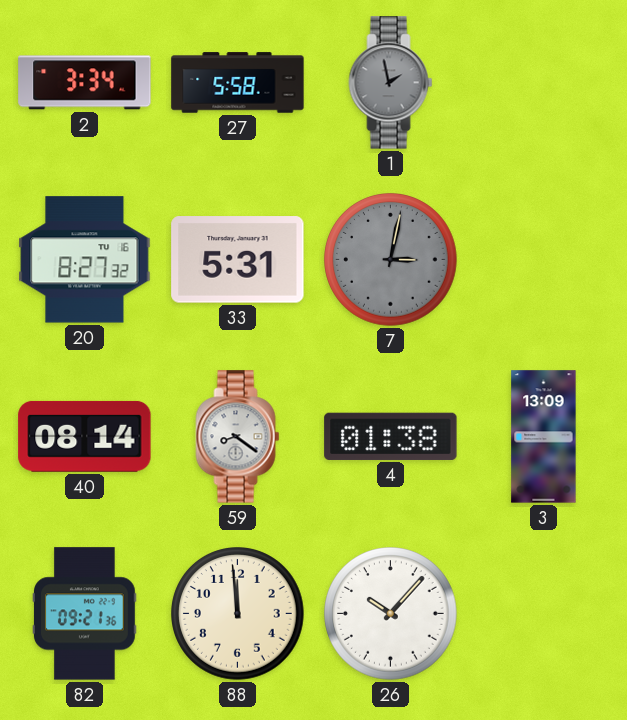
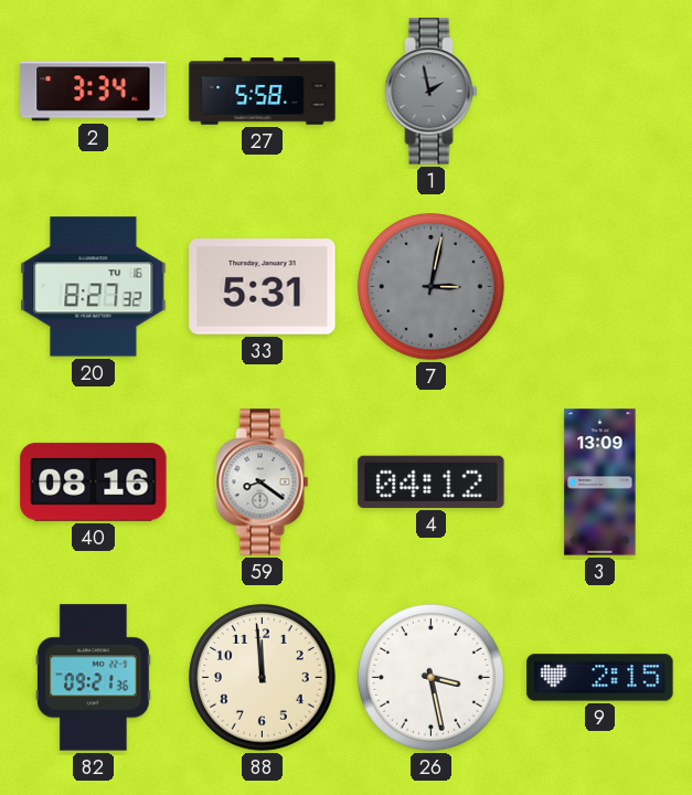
40: 08:14 -> 08:16 (94, 481)
4: 01:38 -> 04:12 (432, 481)
26: 10:07 -> 3:28 (432, 678)
9: none -> 2:15 (600, 678)
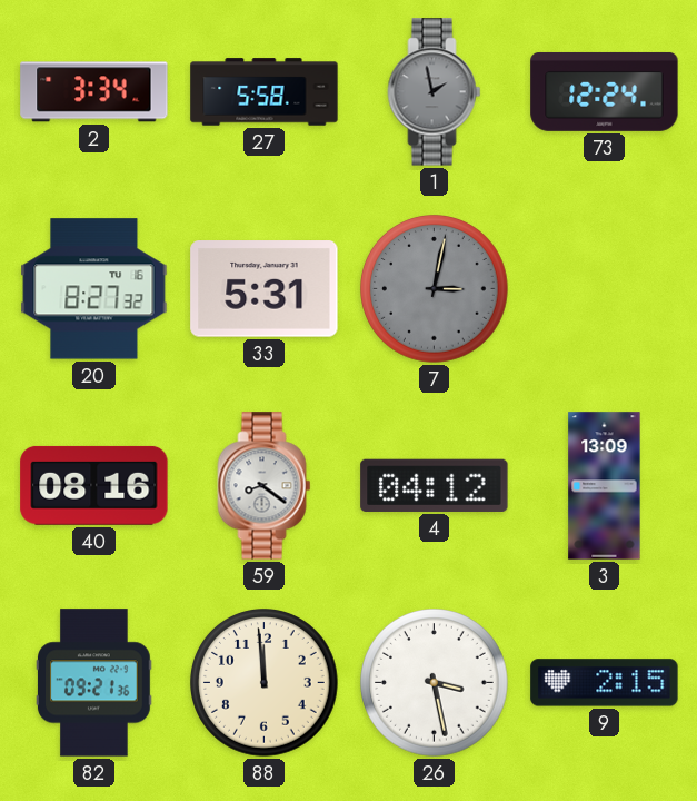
73: none -> 12:24 (605, 91)
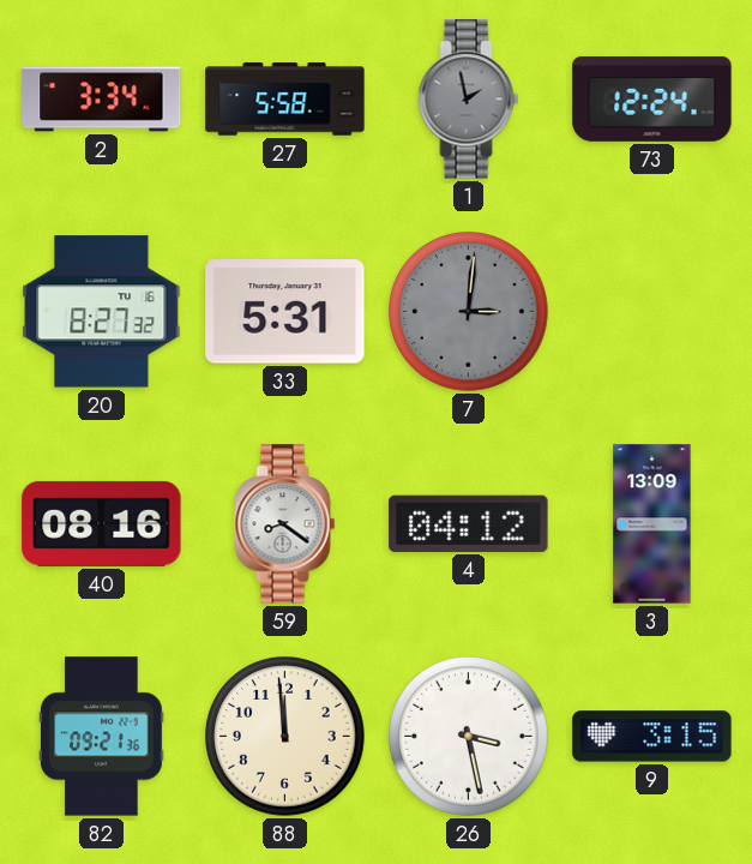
7: 3:02 -> 3:01 (469, 312)
9: 2:15 -> 3:15 (652, 737)
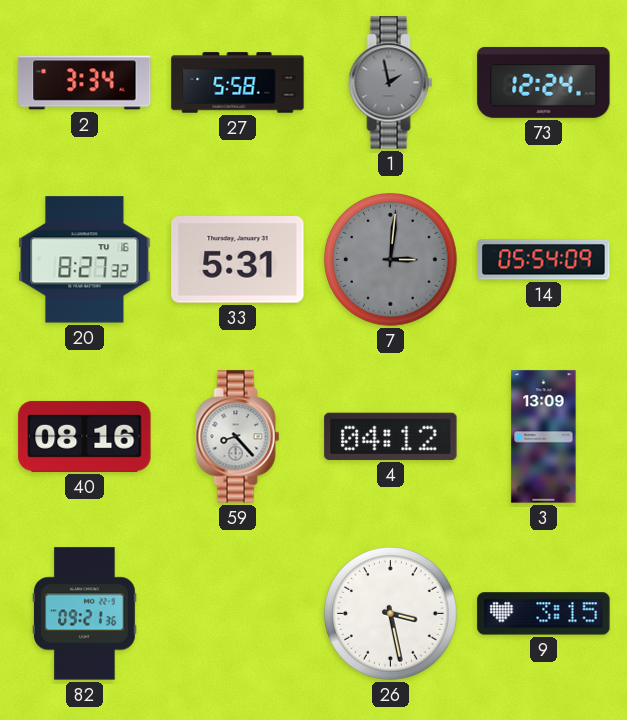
14: none -> 05:54 (544, 260)
59: 8:21 -> 8:23 (238, 437)
88: 11:59 -> none (285, 737)
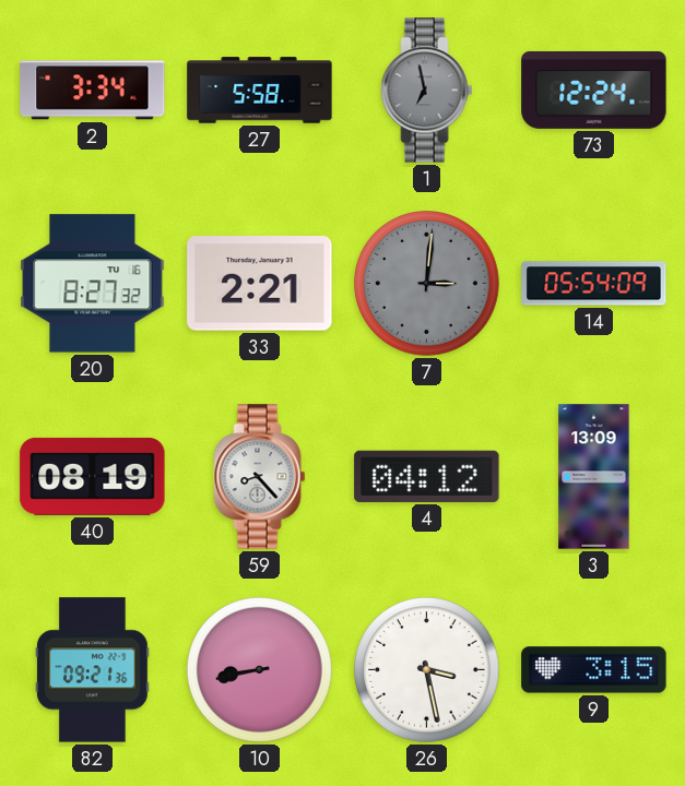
1: 1:58 -> 6:58 (427, 91)
33: 5:31 -> 2:21 (260, 284)
40: 08:16 -> 08:19 (93, 476)
10: none -> 8:43 (260, 670)
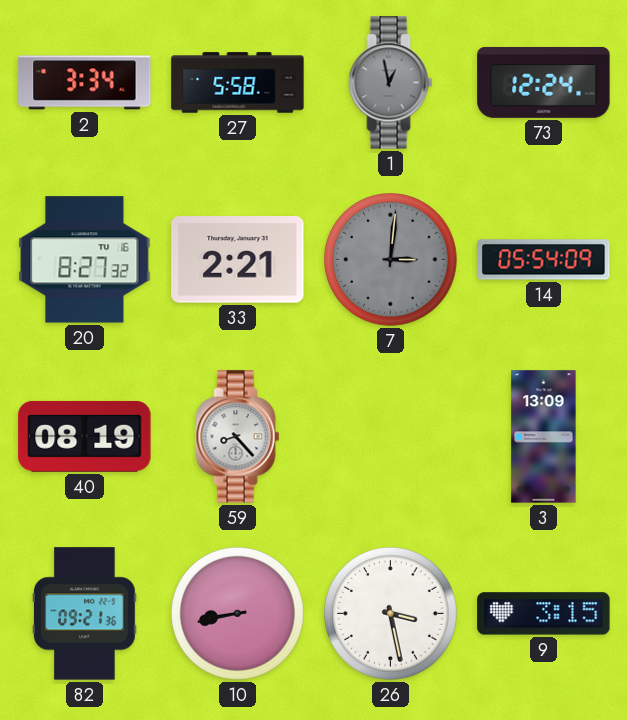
1: 6:58 -> 12:58 (391, 83)
4: 04:12 -> none (427, 476)
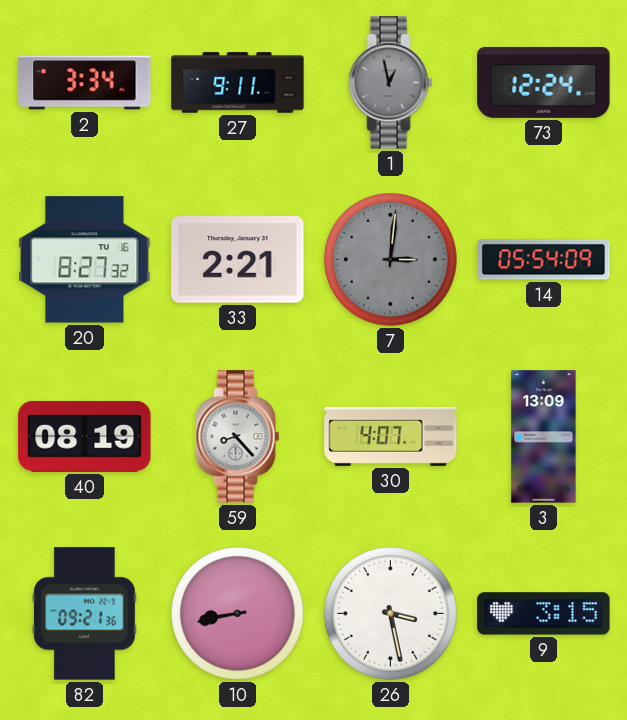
27: 5:58 -> 9:11 (238, 83)
30: none -> 4:07 (391, 436)
